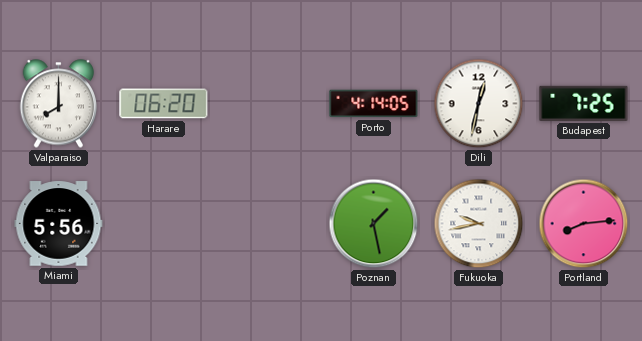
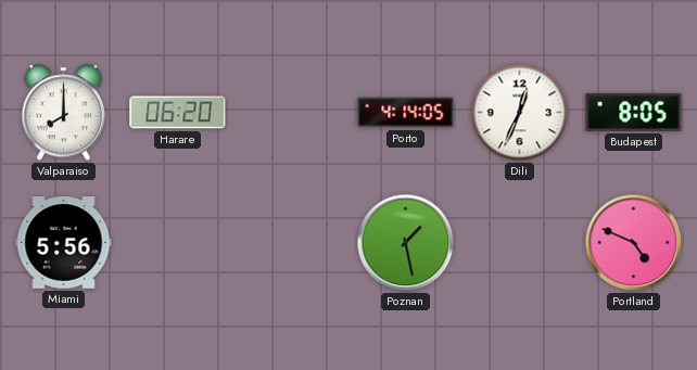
Dili: 12:32 -> 12:34 (520, 113)
Budapest: 7:25 -> 8:05 (634, 112)
Fukuoka: 9:43 -> none (479, 224)
Portland: 8:14 -> 4:49 (634, 243)
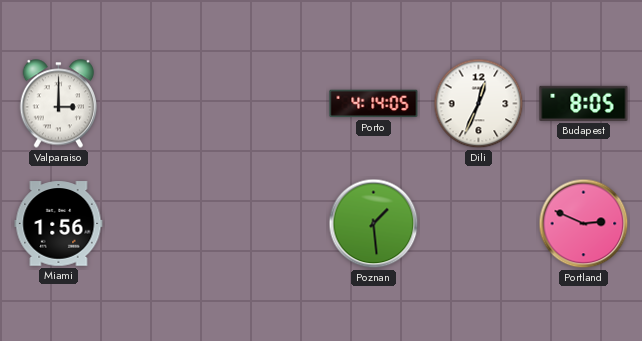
Valparaiso: 8:00 -> 3:00 (59, 104)
Harare: 06:20 -> none (178, 113)
Miami: 5:56 -> 1:56 (59, 224)
Poznan: 1:28 -> 1:29 (374, 224)
Portland: 4:49 -> 2:49 (584, 224)
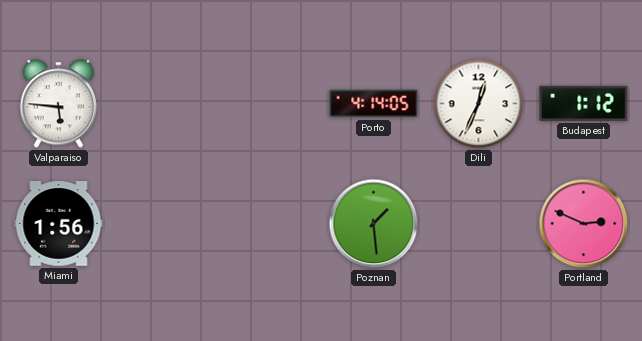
Valparaiso: 3:00 -> 5:46 (59, 104)
Budapest: 8:05 -> 1:12 (584, 103)
